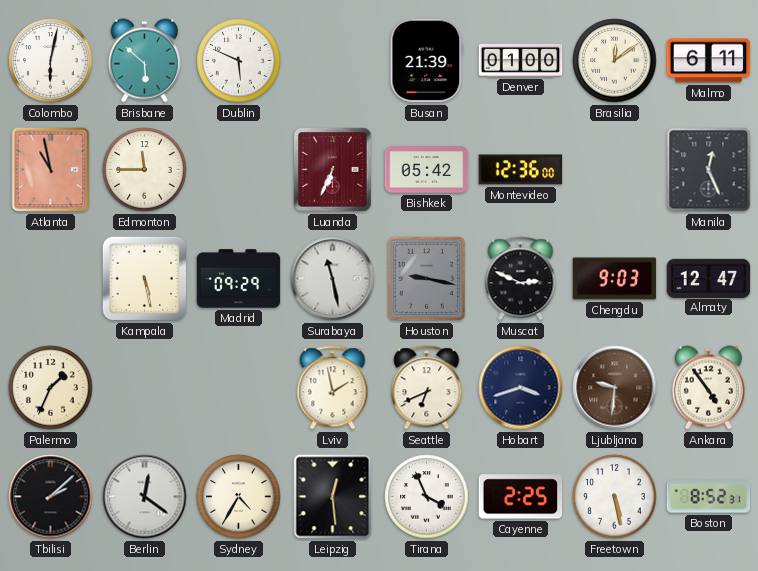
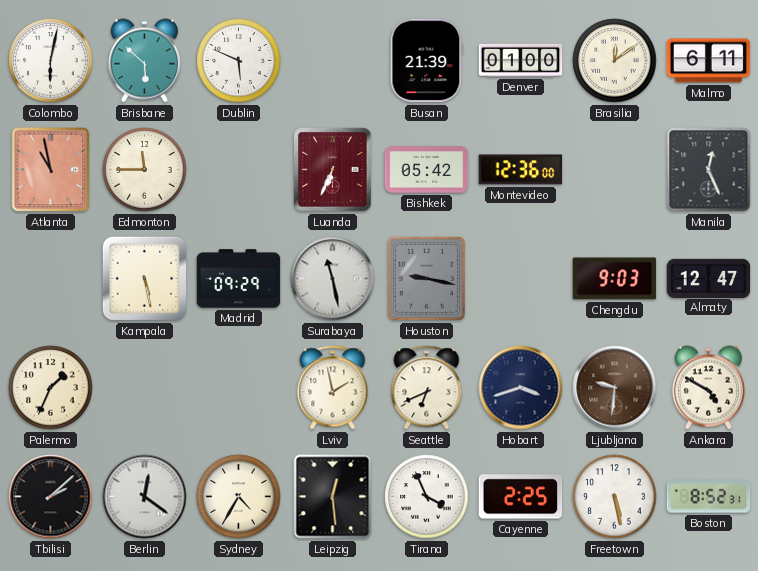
Muscat: 2:49 -> none (521, 279)
Ankara: 4:54 -> 4:50 (708, 388)
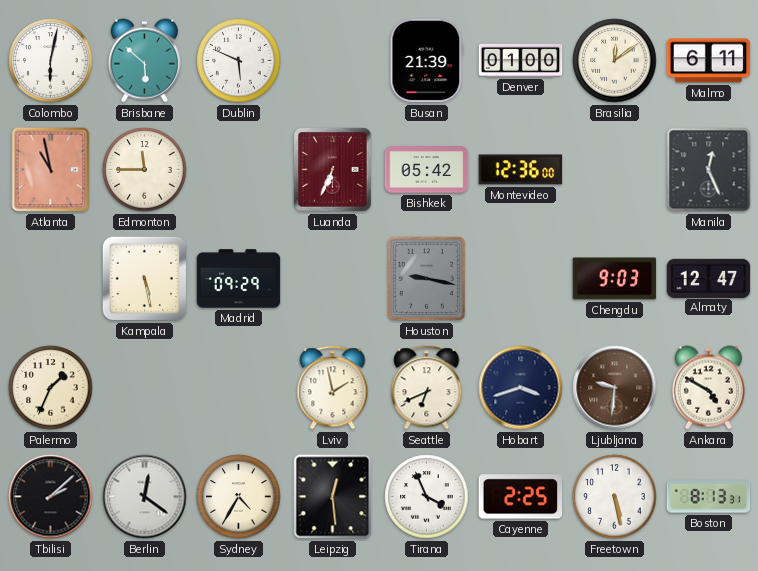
Surabaya: 11:28 -> none (333, 279)
Boston: 8:52 -> 8:13 (709, 497)
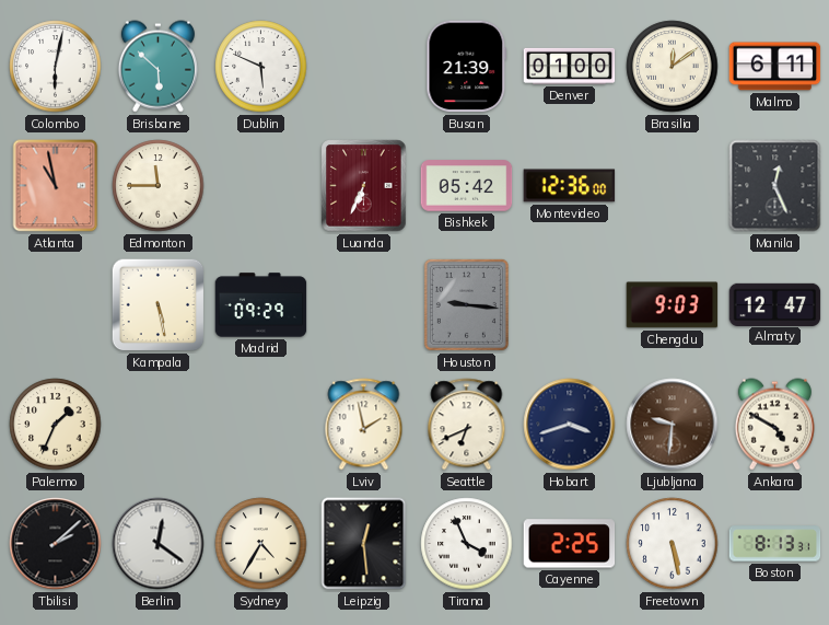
Houston: 9:17 -> 9:16 (466, 304)
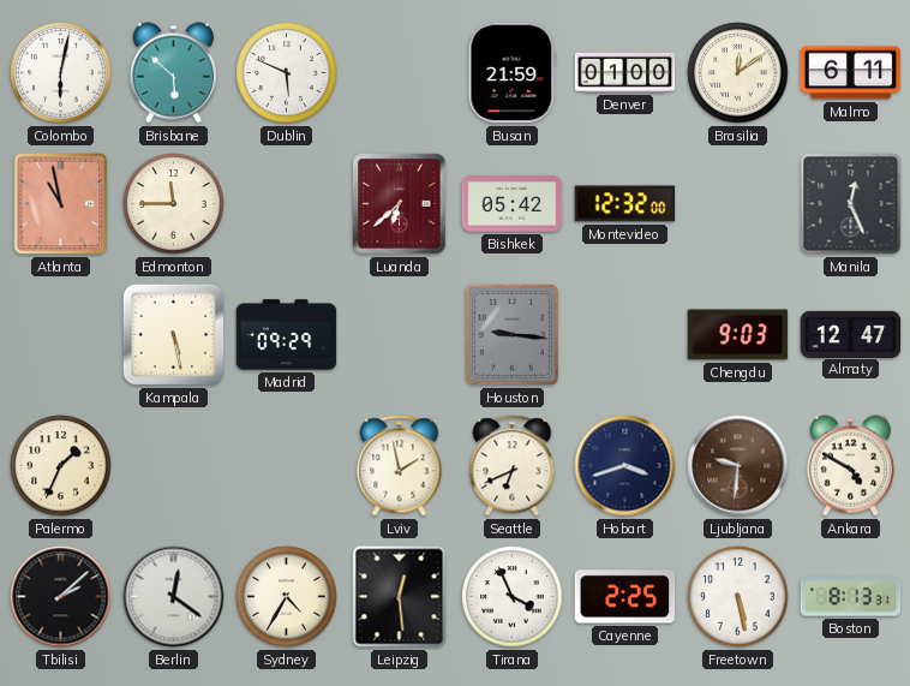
Busan: 21:39 -> 21:59 (513, 73)
Luanda: 6:34 -> 6:38 (400, 204)
Montevideo: 12:36 -> 12:32 (625, 204)
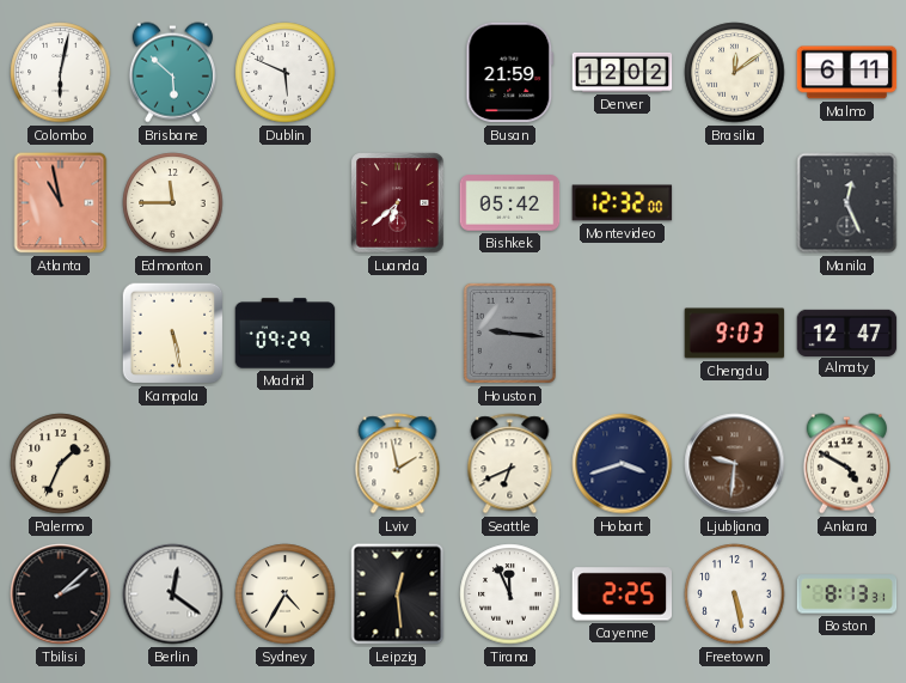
Denver: 01:00 -> 12:02 (623, 72)
Tirana: 3:56 -> 11:56 (510, 594)
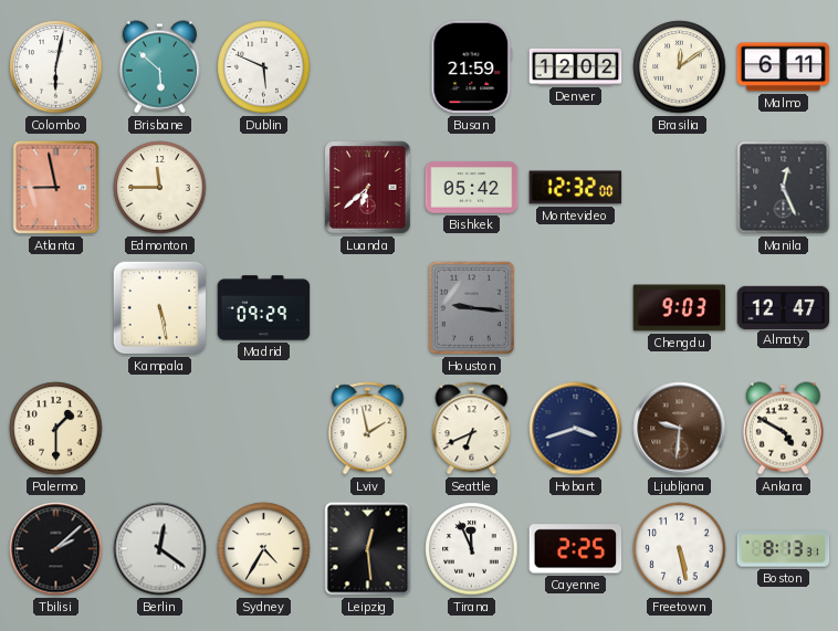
Atlanta: 10:58 -> 8:58 (56, 188)
Palermo: 1:34 -> 1:30 (56, 429)
